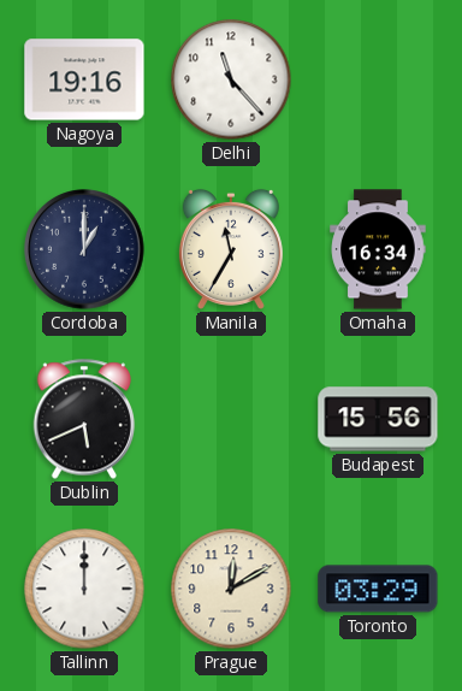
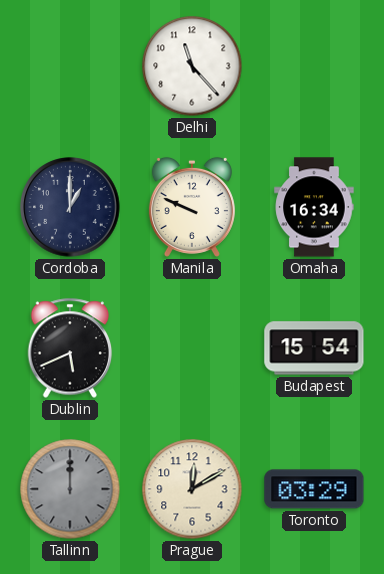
Nagoya: 19:16 -> none (84, 79)
Manila: 11:35 -> 9:49 (192, 207)
Budapest: 15:56 -> 15:54 (314, 348)
Tallinn dial: white -> grey (70, 489)
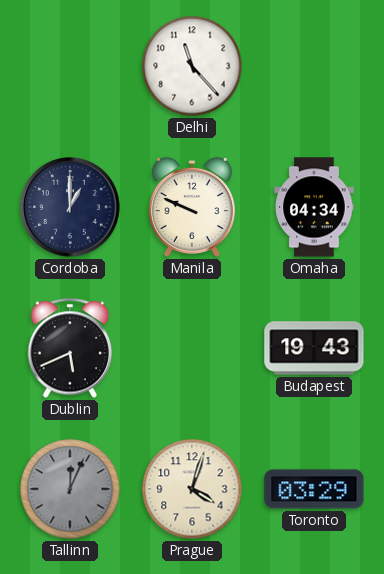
Omaha: 16:34 -> 04:34 (314, 207)
Budapest: 15:54 -> 19:43 (314, 348)
Tallinn: 12:00 -> 12:04 (70, 489)
Prague: 12:10 -> 4:03 (192, 489)
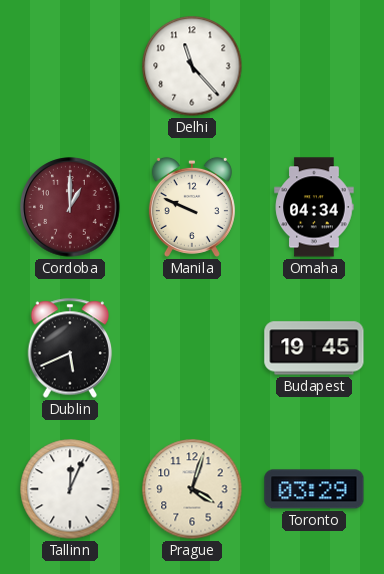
Cordoba dial: navy -> burgundy (70, 207)
Budapest: 19:43 -> 19:45 (314, 348)
Tallinn dial: grey -> white (70, 489)
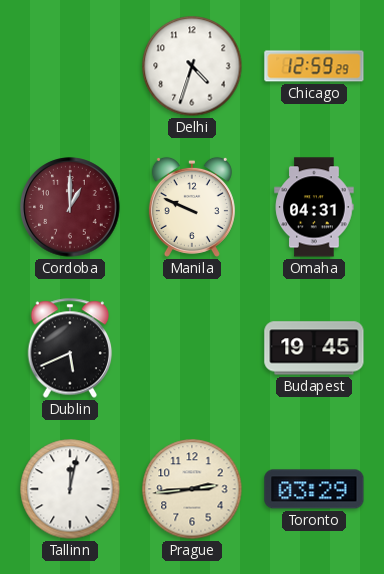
Delhi: 11:23 -> 4:33 (192, 66)
Chicago: none -> 12:59 (314, 66)
Omaha: 04:34 -> 04:31 (314, 207)
Tallinn: 12:04 -> 12:02 (70, 489)
Prague: 4:03 -> 2:44 (192, 489)
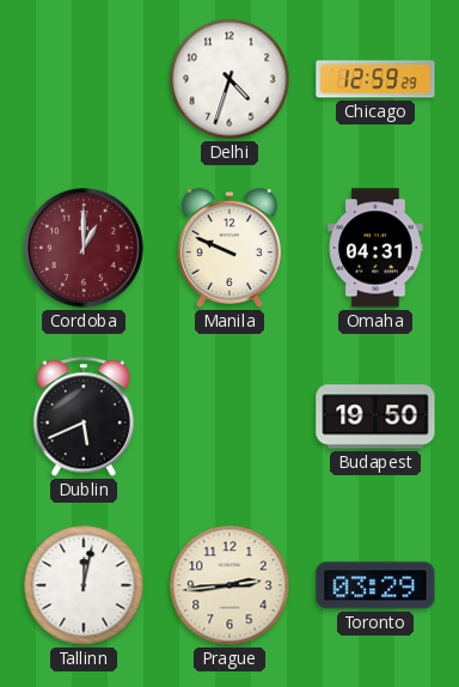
Budapest: 19:45 -> 19:50 (375, 417)
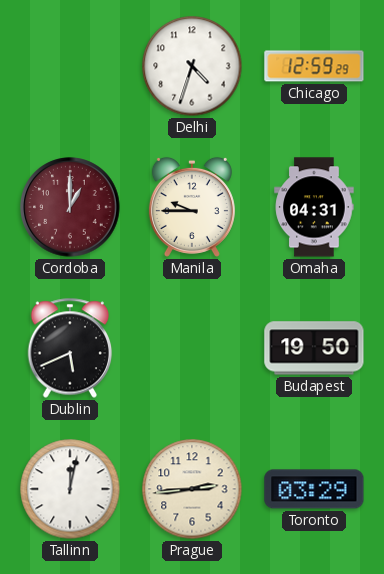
Manila: 9:49 -> 9:45 (192, 207)
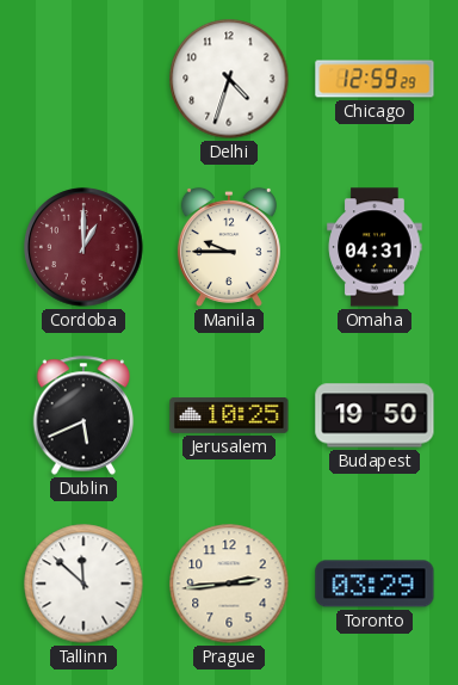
Jerusalem: none -> 10:25 (229, 416)
Tallinn: 12:02 -> 11:52 (83, 584)
